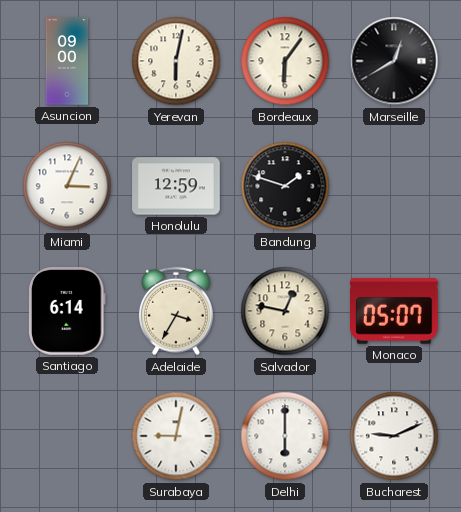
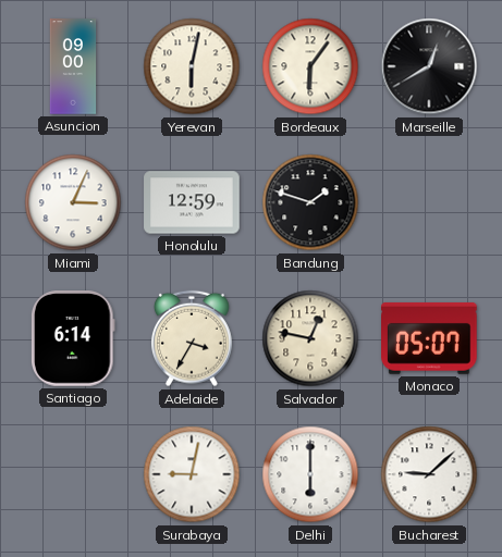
Bucharest: 9:11 -> 9:08 (429, 474)
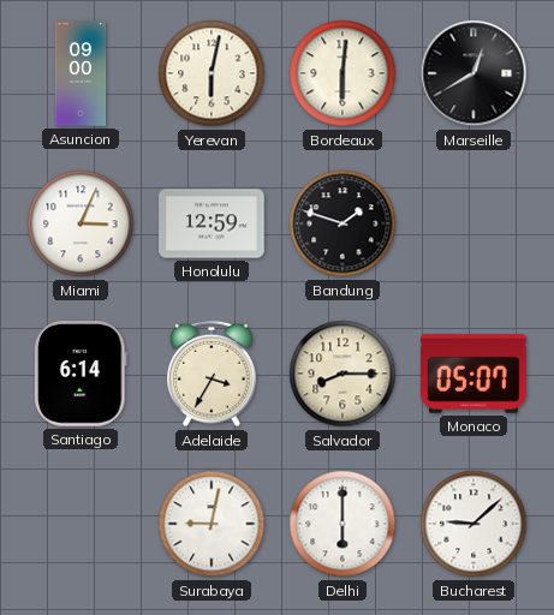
Bordeaux: 6:06 -> 6:01 (342, 73)
Salvador: 12:47 -> 8:15 (342, 374)
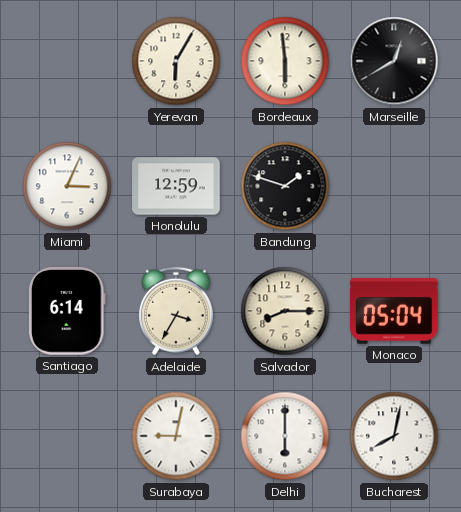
Asuncion: 09:00 -> none (81, 73)
Yerevan: 6:02 -> 6:05 (176, 61)
Bordeaux: 6:01 -> 5:59 (285, 61)
Monaco: 05:07 -> 05:04 (395, 311)
Bucharest: 9:08 -> 8:02 (394, 436)
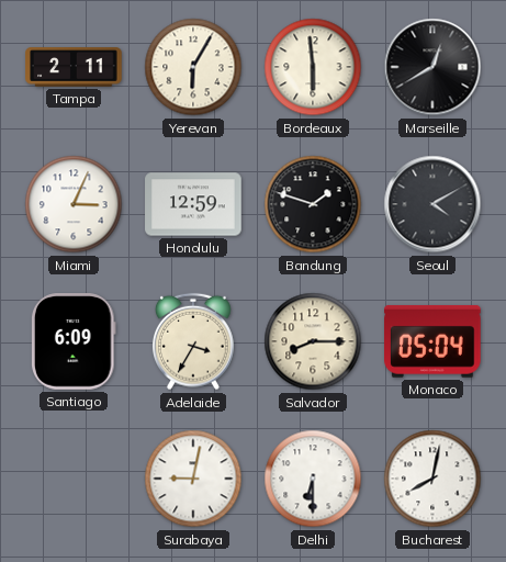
Tampa: none -> 2:11 (74, 67)
Seoul: none -> 4:10 (432, 204)
Santiago: 6:14 -> 6:09 (75, 341)
Delhi: 6:00 -> 6:30 (313, 479)
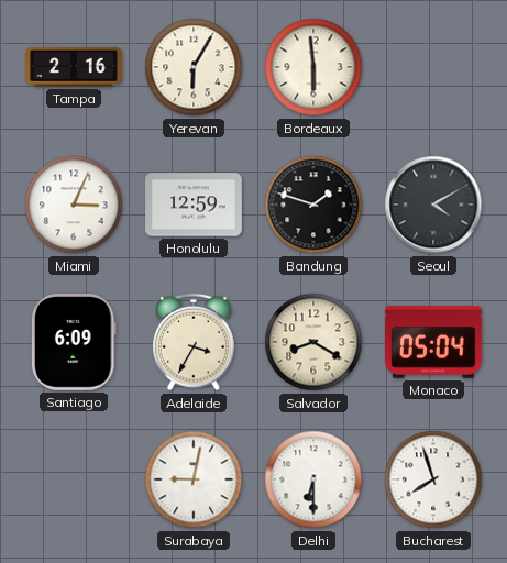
Tampa: 2:11 -> 2:16 (74, 67)
Marseille: 12:40 -> none (432, 67)
Salvador: 8:15 -> 8:20 (313, 342)
Bucharest: 8:02 -> 7:57 (433, 479)
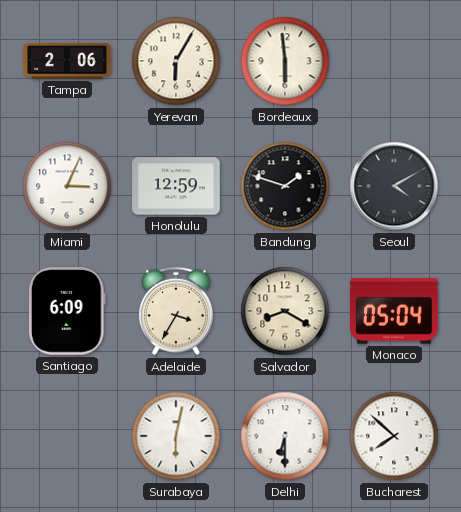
Tampa: 2:16 -> 2:06 (67, 61)
Surabaya: 9:02 -> 6:02 (176, 436)
Bucharest: 7:57 -> 7:52 (394, 436)
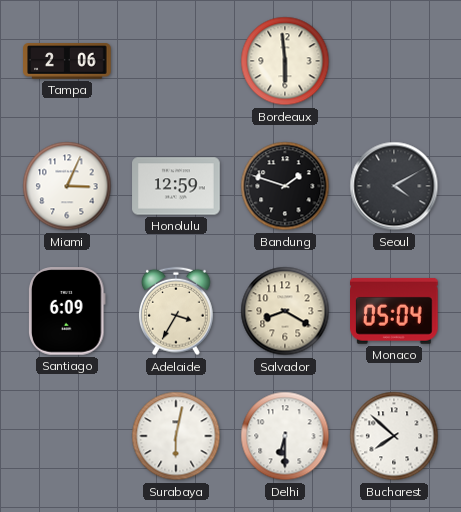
Yerevan: 6:05 -> none (176, 61)
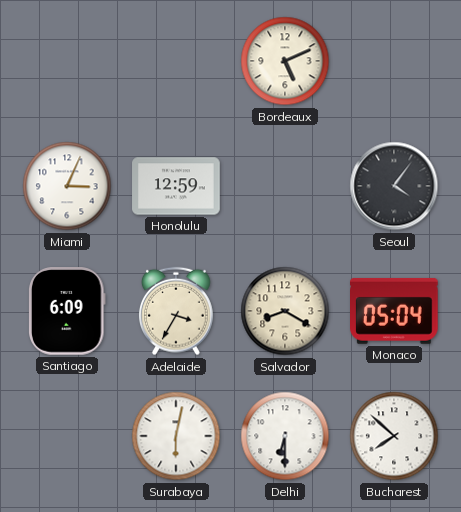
Tampa: 2:06 -> none (67, 61)
Bordeaux: 5:59 -> 5:11 (285, 61)
Bandung: 1:48 -> none (285, 186)
Seoul: 4:10 -> 4:06 (394, 186)
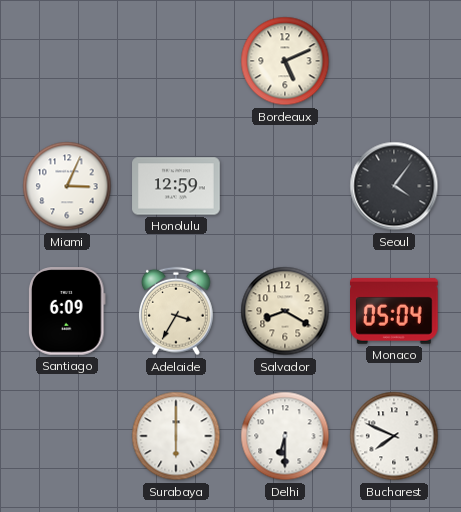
Surabaya: 6:02 -> 6:00 (176, 436)
Bucharest: 7:52 -> 7:49 (394, 436)
